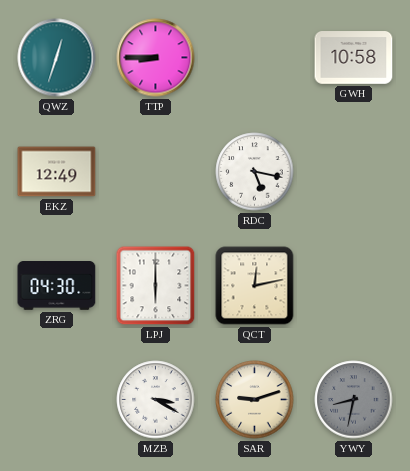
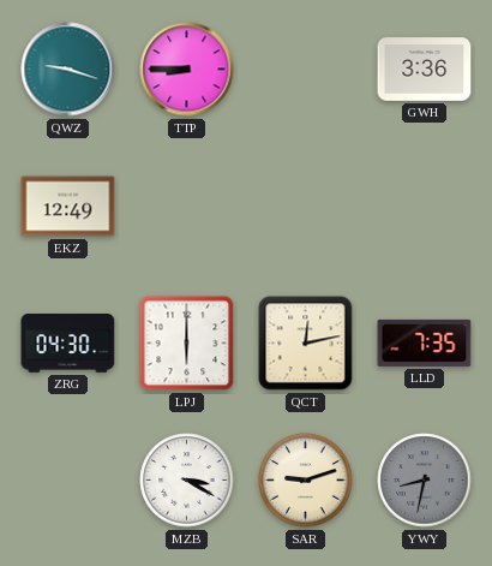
QWZ: 12:33 -> 9:18 (68, 70)
GWH: 10:58 -> 3:36 (425, 70)
RDC: 5:17 -> none (255, 172)
LLD: none -> 7:35 (425, 342)
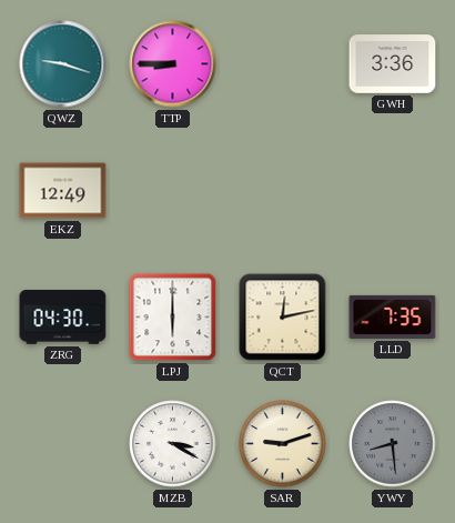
YWY: 8:32 -> 8:29 (393, 444)
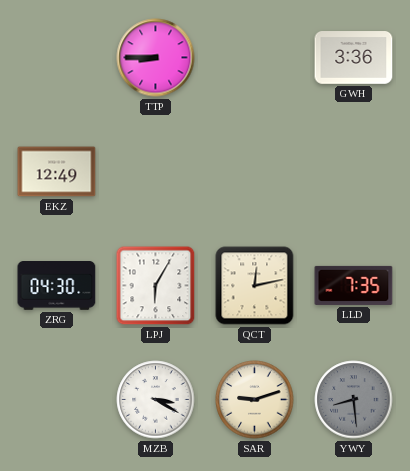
QWZ: 9:18 -> none (63, 64)
LPJ: 6:00 -> 6:05 (156, 286)
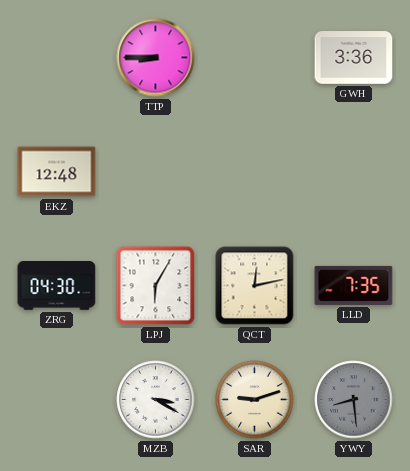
EKZ: 12:49 -> 12:48 (57, 172)
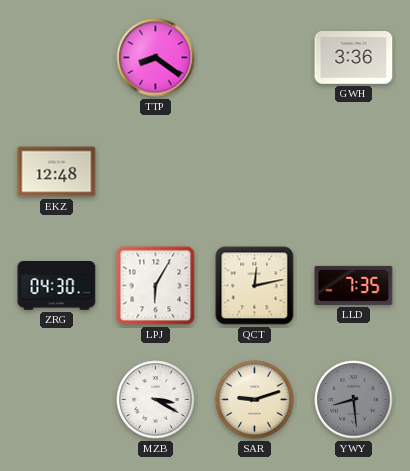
TTP: 8:45 -> 8:21 (156, 58)
